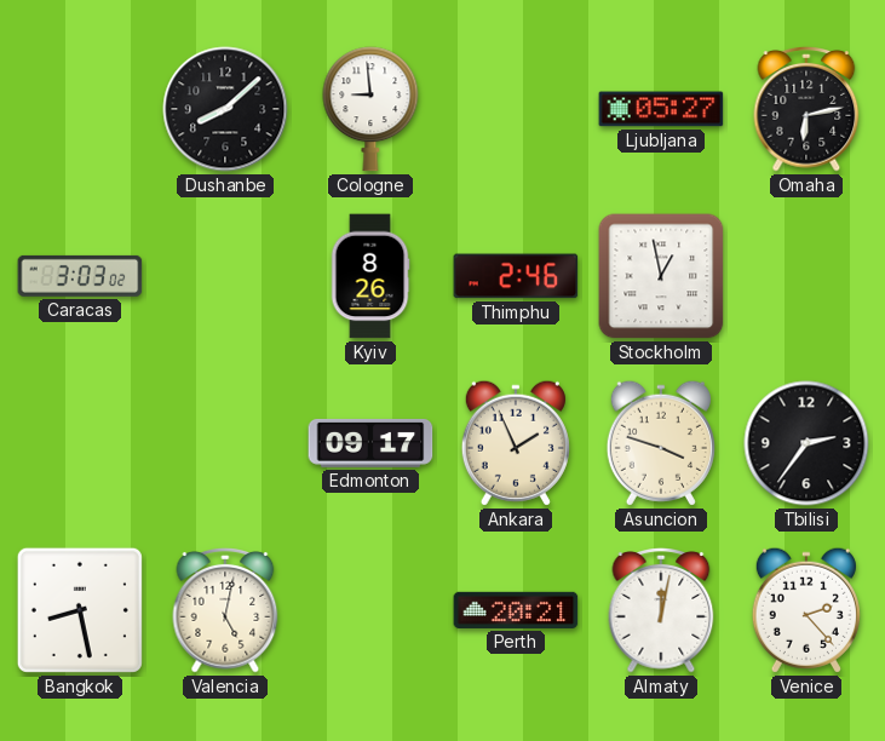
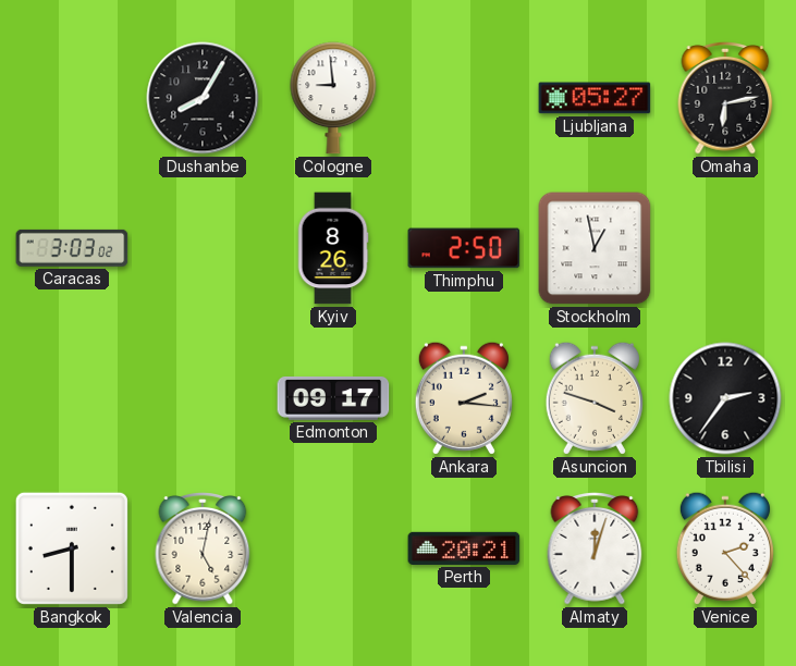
Dushanbe: 8:08 -> 8:05 (203, 98)
Thimphu: 2:46 -> 2:50 (464, 248)
Ankara: 1:56 -> 2:16 (464, 398)
Bangkok: 8:28 -> 8:30 (72, 548)
Almaty: 12:02 -> 12:03 (595, 550)
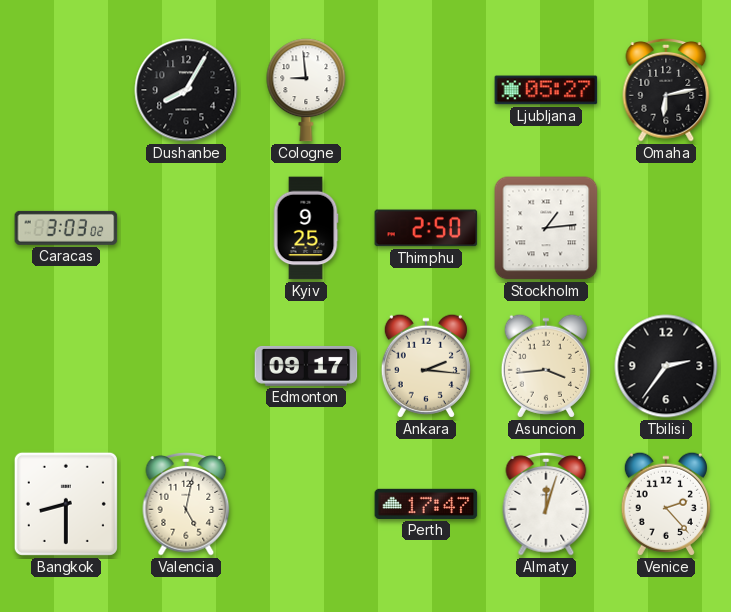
Kyiv: 8:26 -> 9:25 (306, 228)
Stockholm: 12:58 -> 1:14 (546, 228)
Asuncion: 3:48 -> 3:44 (546, 366)
Perth: 20:21 -> 17:47 (426, 504)
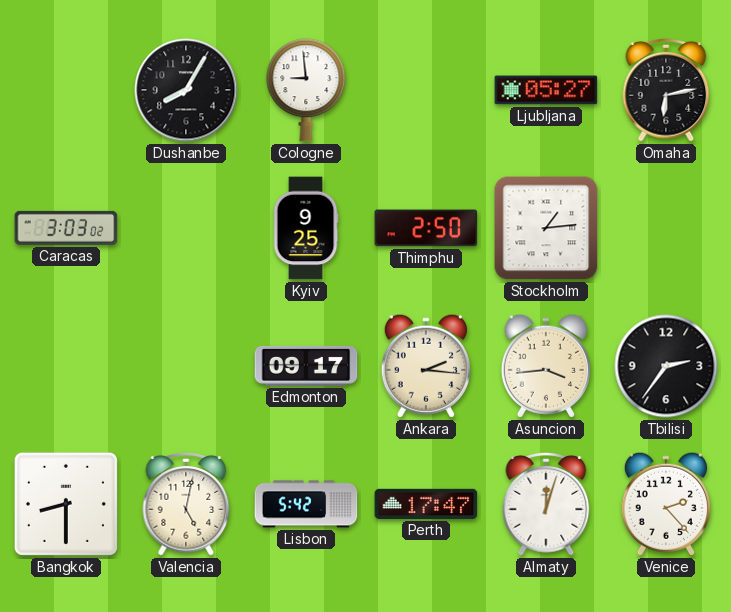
Lisbon: none -> 5:42 (306, 504)
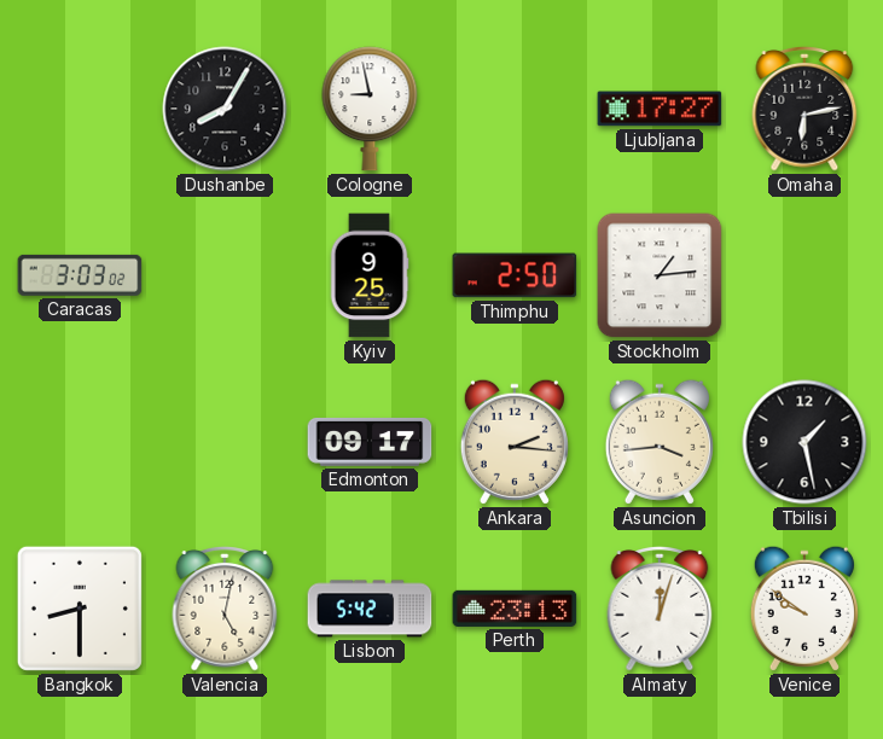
Cologne: 8:59 -> 8:58 (370, 109)
Ljubljana: 05:27 -> 17:27 (660, 109)
Tbilisi: 2:36 -> 1:28 (804, 442)
Perth: 17:47 -> 23:13 (515, 609)
Venice: 2:23 -> 9:51 (804, 609)
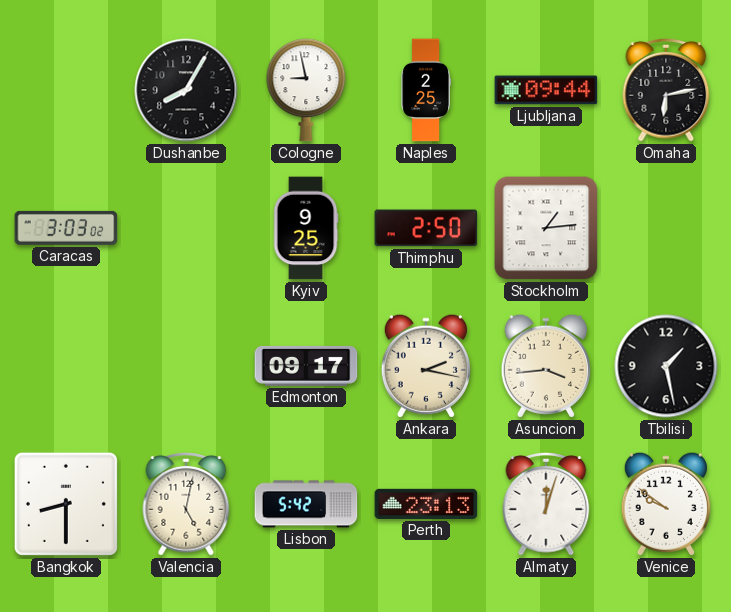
Naples: none -> 2:25 (425, 90)
Ljubljana: 17:27 -> 09:44 (546, 90)
Ankara: 2:16 -> 2:17 (426, 366)
